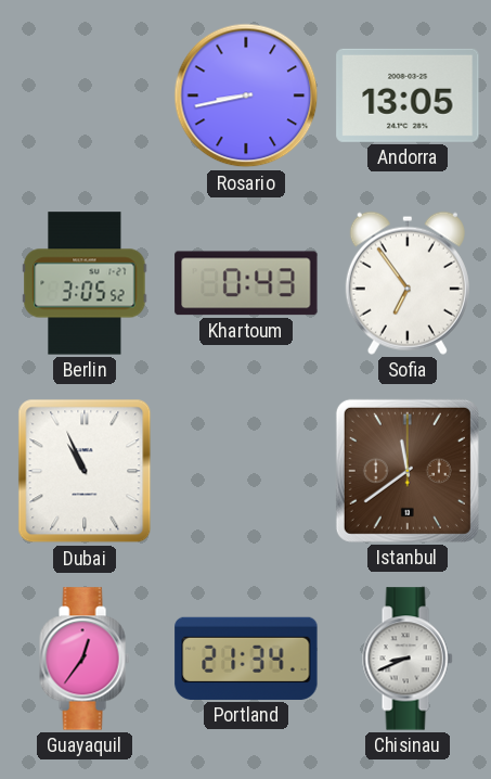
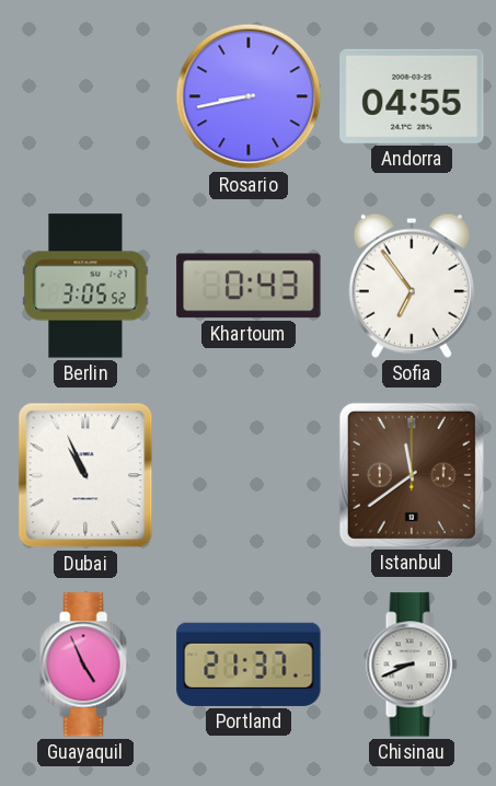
Andorra: 13:05 -> 04:55 (412, 96)
Guayaquil: 12:36 -> 4:56 (85, 664)
Portland: 21:34 -> 21:37 (249, 664)
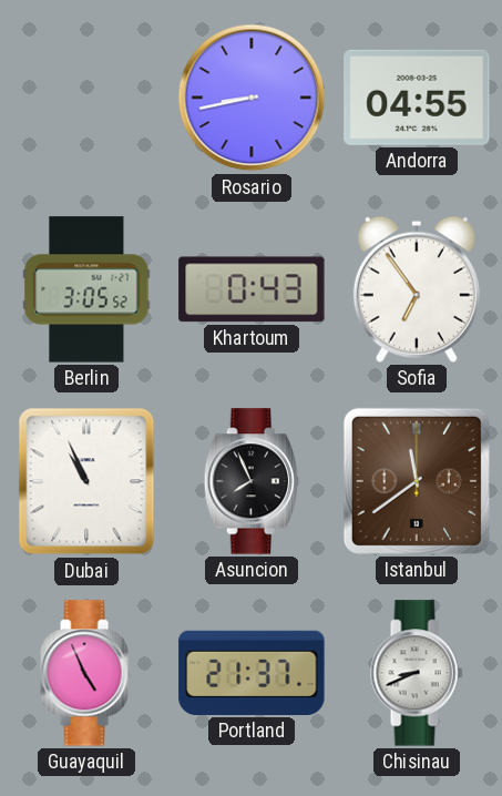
Asuncion: none -> 7:56 (250, 481)
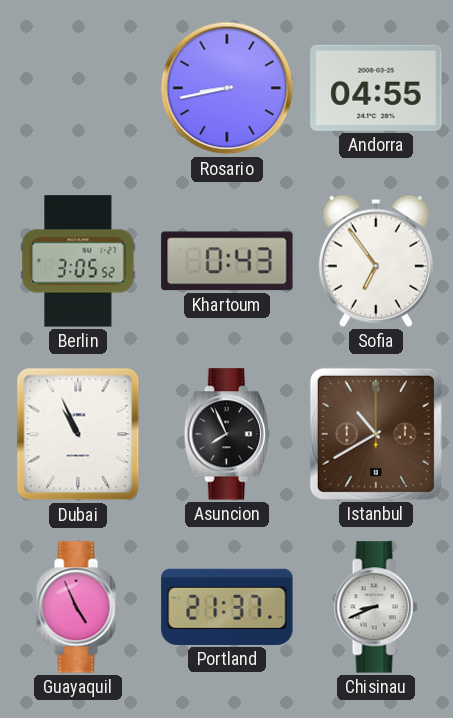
Istanbul: 11:39 -> 10:40 (376, 434)
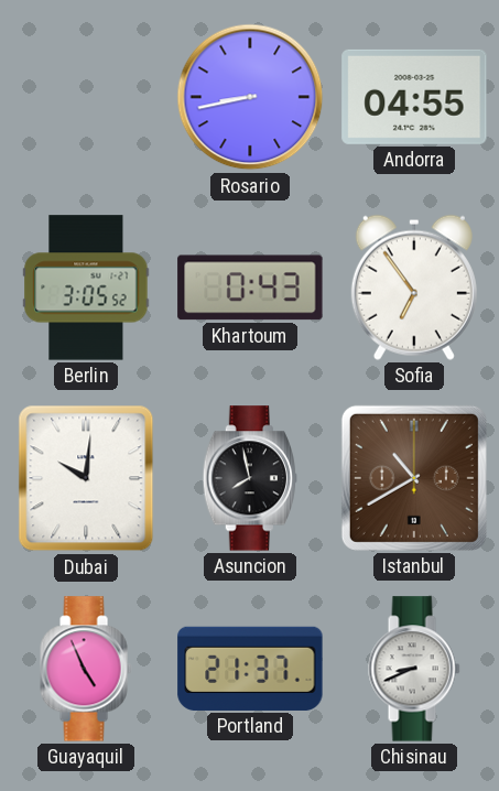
Dubai: 10:56 -> 10:01 (86, 478)
Asuncion: 7:56 -> 7:58 (249, 478)
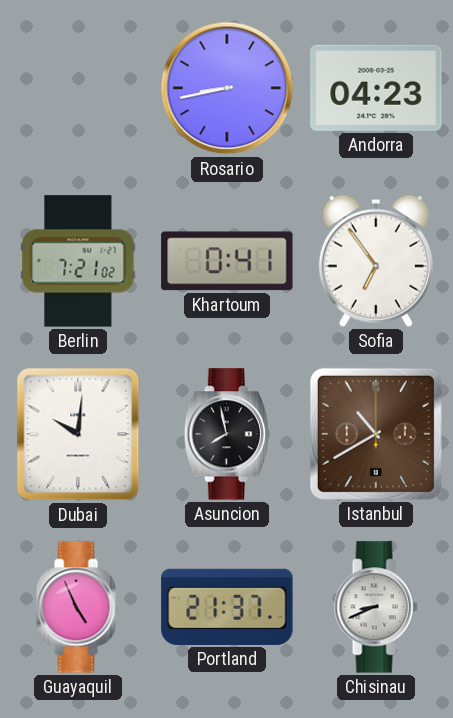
Andorra: 04:55 -> 04:23 (376, 88)
Berlin: 3:05 -> 7:21 (78, 261)
Khartoum: 0:43 -> 0:41 (227, 261)
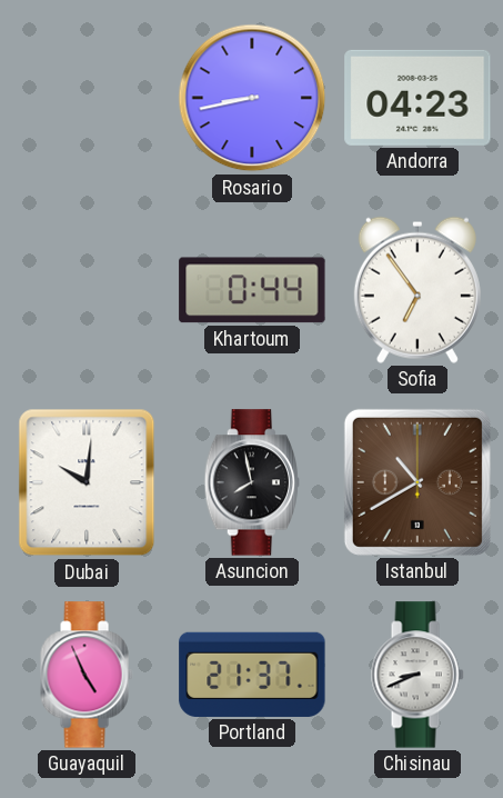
Berlin: 7:21 -> none (78, 261)
Khartoum: 0:41 -> 0:44 (252, 290)
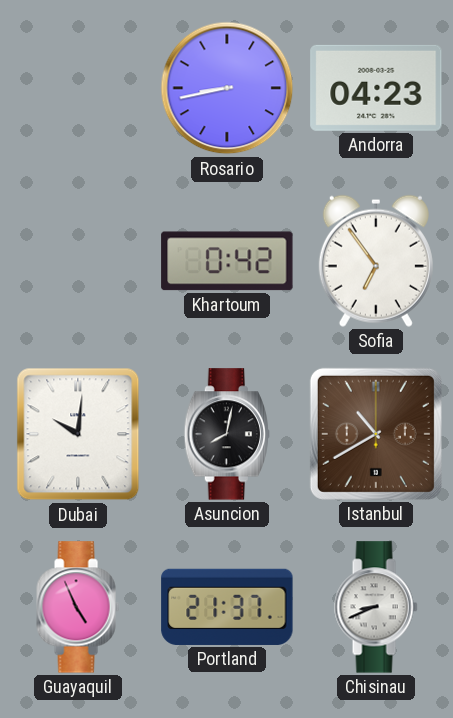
Khartoum: 0:44 -> 0:42 (227, 261)
Asuncion: 7:58 -> 8:02 (226, 434)
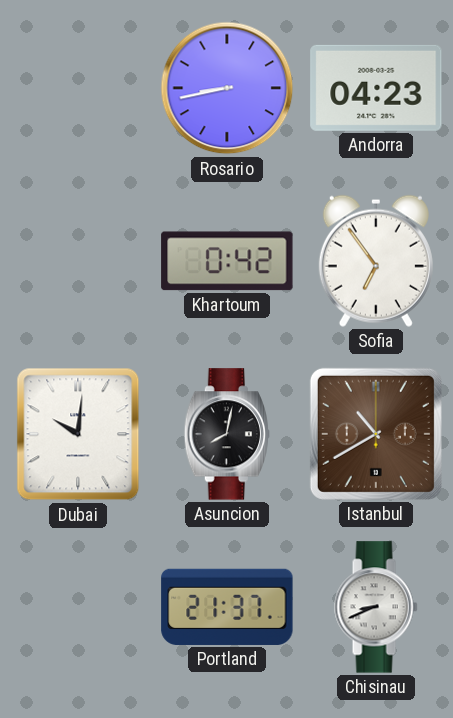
Guayaquil: 4:56 -> none (78, 607)
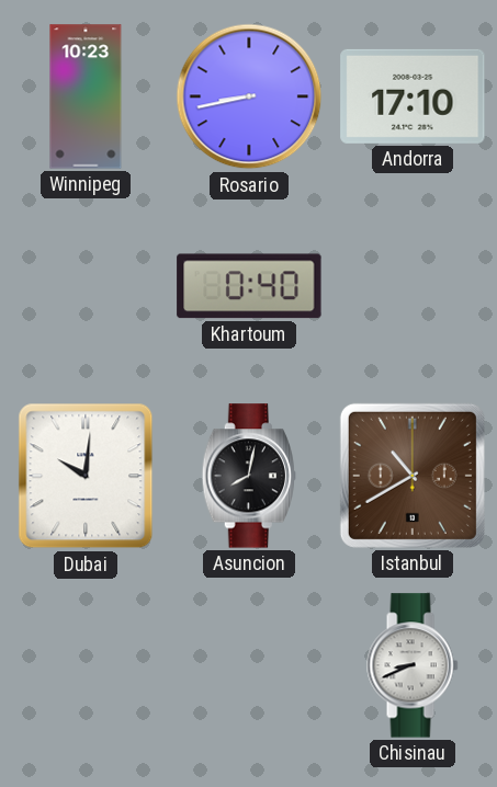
Winnipeg: none -> 10:23 (86, 96)
Andorra: 04:23 -> 17:10 (413, 96)
Khartoum: 0:42 -> 0:40 (249, 286)
Sofia: 6:54 -> none (376, 261)
Portland: 21:37 -> none (227, 607)
